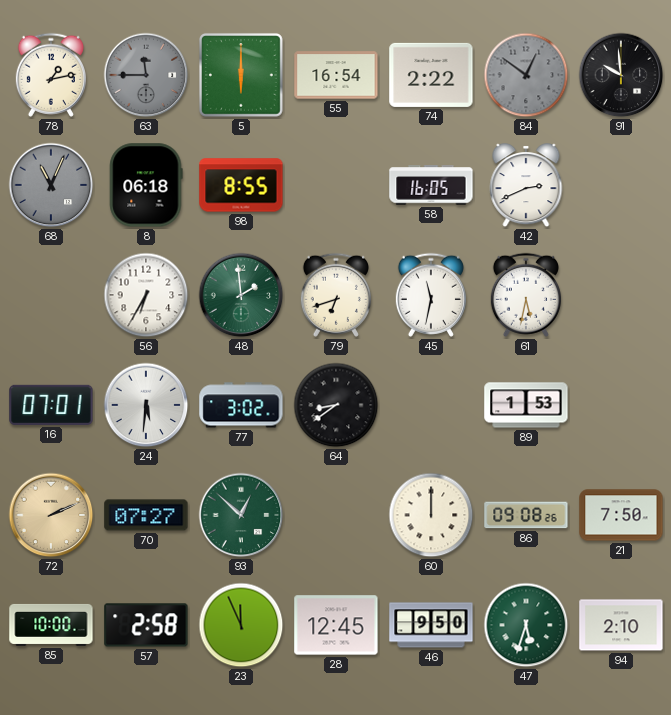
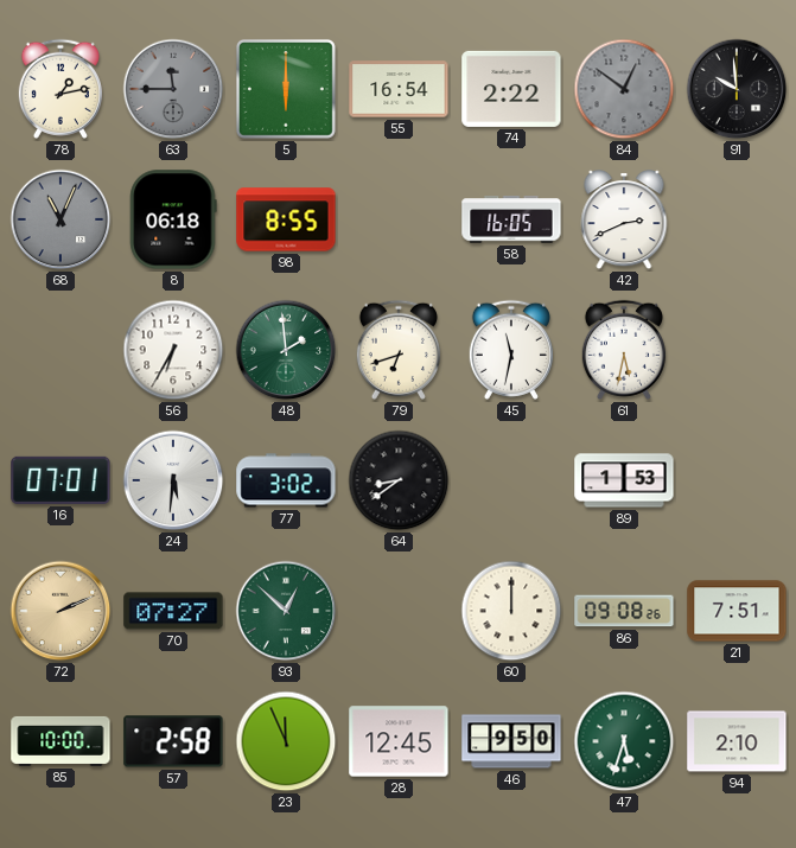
21: 7:50 -> 7:51 (737, 611)
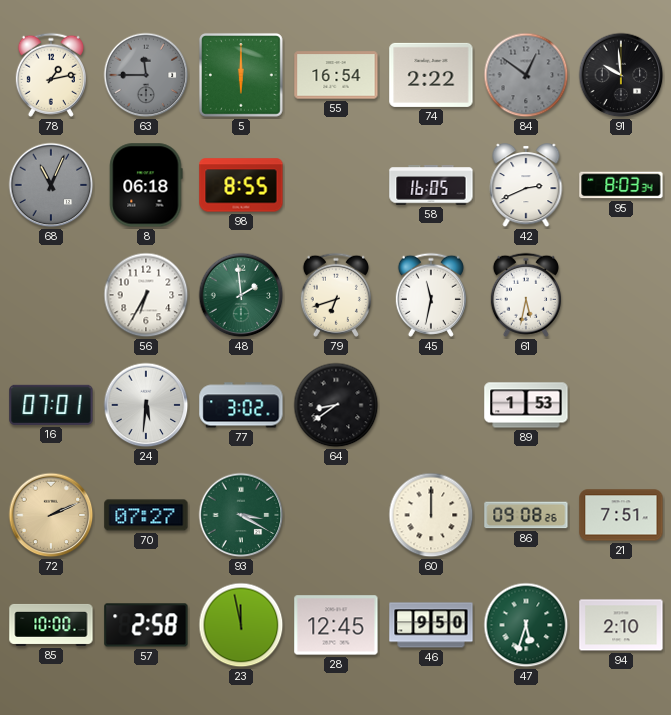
95: none -> 8:03 (621, 185)
93: 12:52 -> 3:20 (241, 515)
23: 11:56 -> 11:58 (241, 625)
